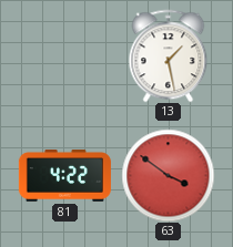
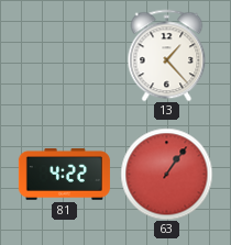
13: 1:28 -> 1:23 (167, 55)
63: 3:51 -> 1:06 (166, 174)
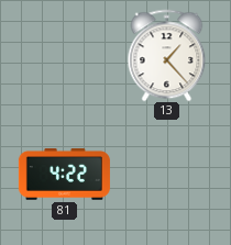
63: 1:06 -> none (166, 174)
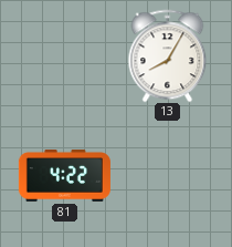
13: 1:23 -> 8:05 (168, 55)
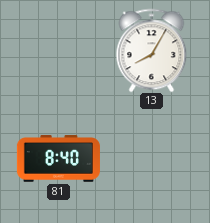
81: 4:22 -> 8:40 (58, 159)
